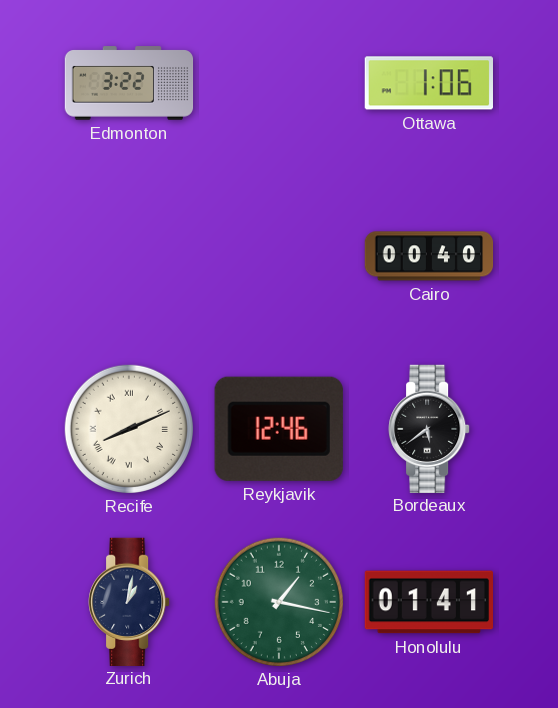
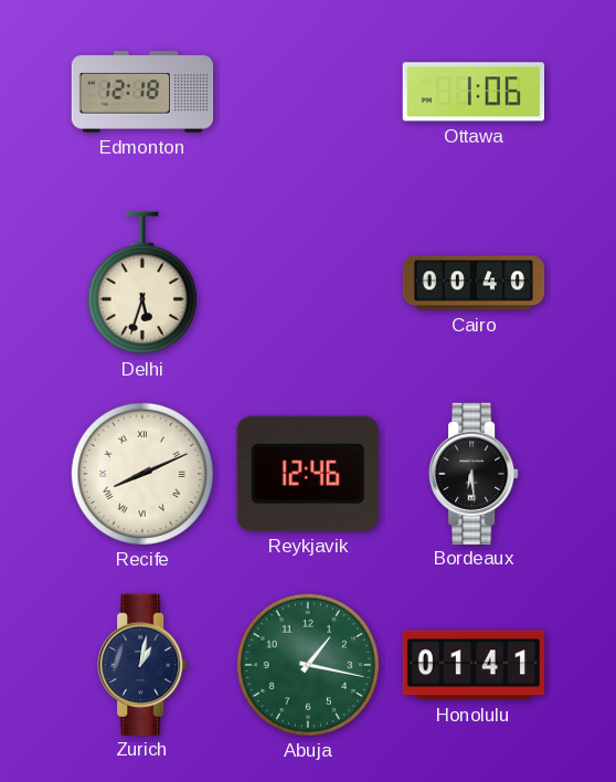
Edmonton: 3:22 -> 12:18 (142, 92)
Delhi: none -> 5:33 (142, 283)
Bordeaux: 5:39 -> 6:29 (474, 473)
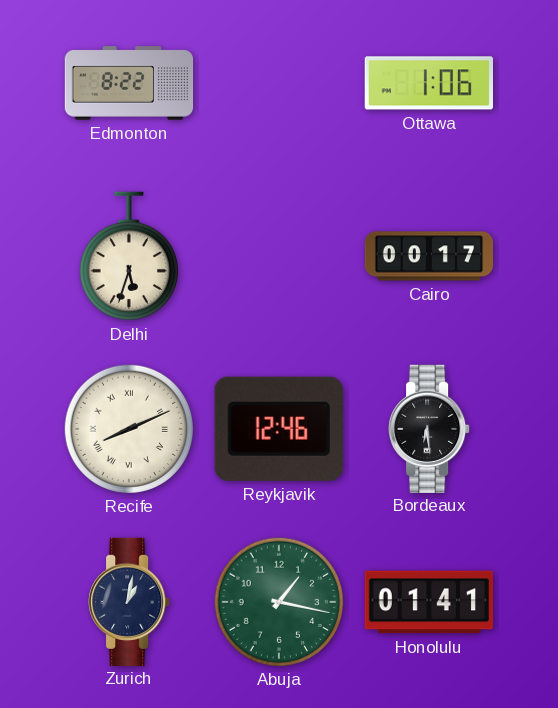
Edmonton: 12:18 -> 8:22 (129, 83)
Cairo: 00:40 -> 00:17 (429, 256)
